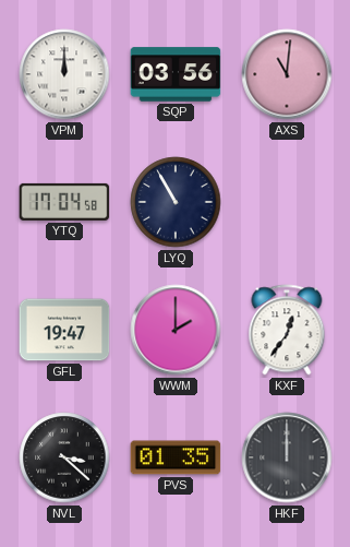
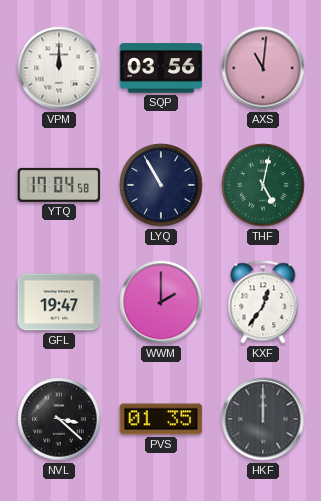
THF: none -> 5:02 (263, 185)
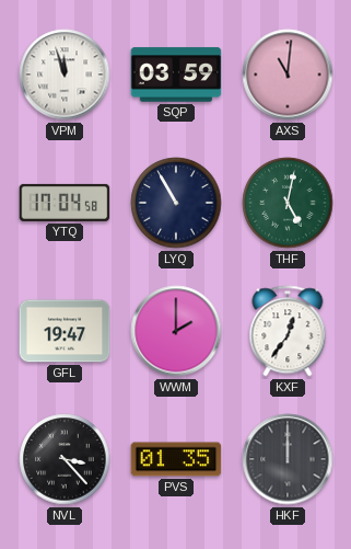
VPM: 12:00 -> 11:57 (65, 75)
SQP: 03:56 -> 03:59 (176, 75)
NVL: 3:22 -> 3:23 (65, 459)
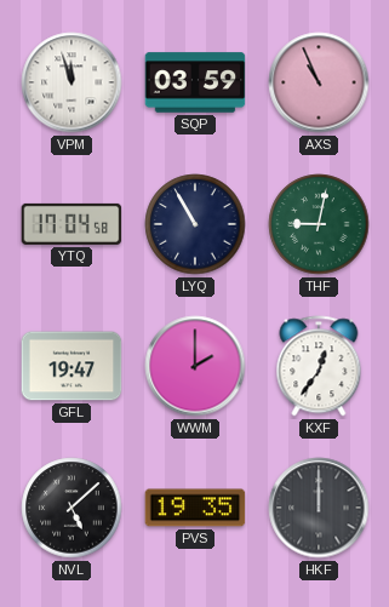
AXS: 11:01 -> 10:56 (319, 82)
THF: 5:02 -> 9:02 (319, 224)
NVL: 3:23 -> 5:08 (71, 508)
PVS: 01:35 -> 19:35 (195, 508)
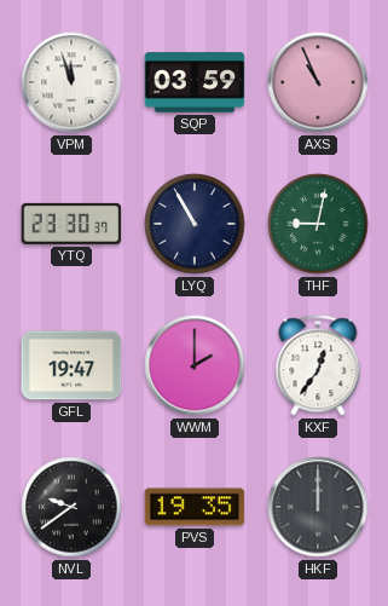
YTQ: 17:04 -> 23:30 (71, 224)
NVL: 5:08 -> 9:39 (71, 507)
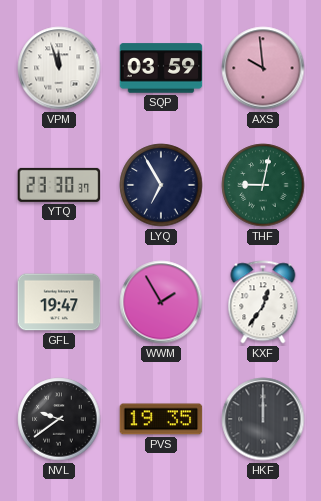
AXS: 10:56 -> 9:59 (263, 68)
LYQ: 10:55 -> 6:55 (161, 185)
WWM: 2:00 -> 1:55 (161, 302)
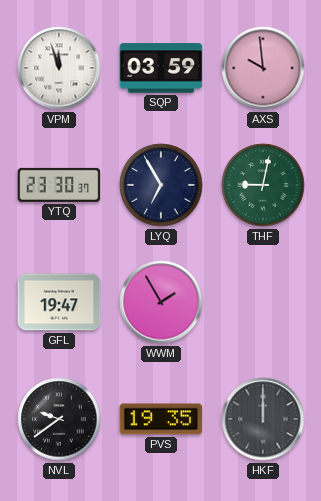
KXF: 12:36 -> none (263, 302)
